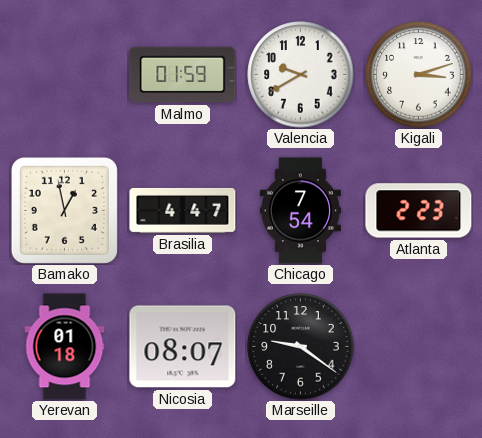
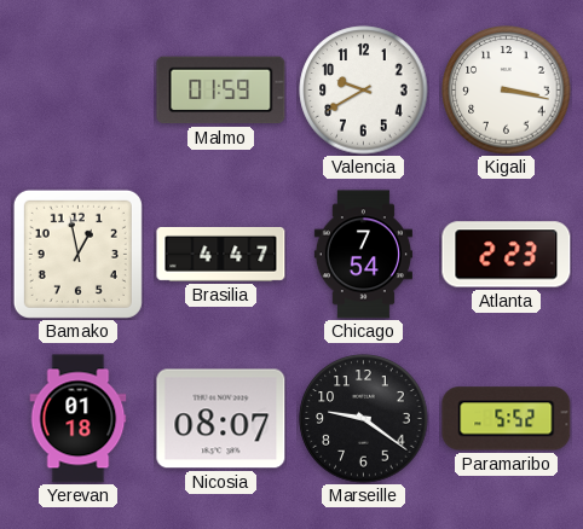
Kigali: 3:12 -> 3:17 (507, 91)
Paramaribo: none -> 5:52 (507, 419)
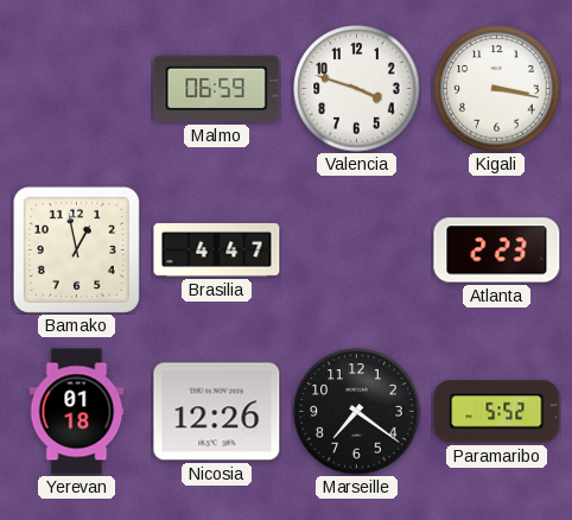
Malmo: 01:59 -> 06:59 (217, 89)
Valencia: 9:40 -> 3:48 (357, 89)
Chicago: 7:54 -> none (363, 255)
Nicosia: 08:07 -> 12:26 (217, 412)
Marseille: 9:21 -> 7:21 (357, 412)
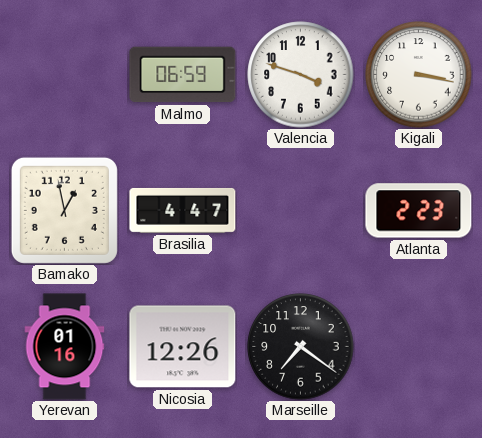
Yerevan: 01:18 -> 01:16 (65, 347)
Paramaribo: 5:52 -> none (497, 412)
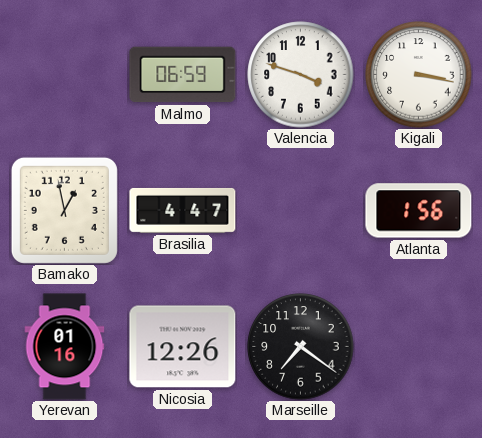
Atlanta: 2:23 -> 1:56 (419, 211)
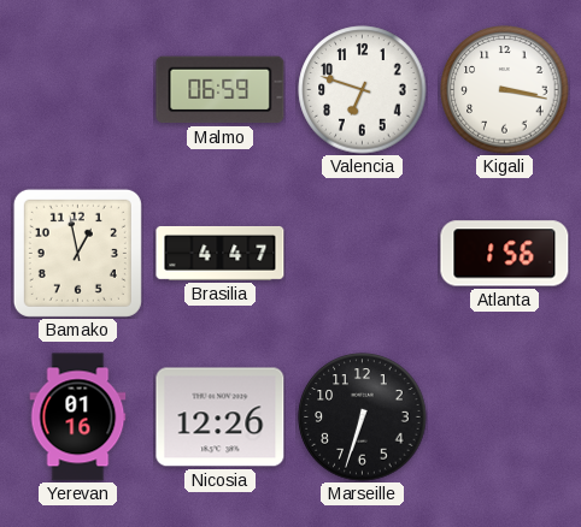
Valencia: 3:48 -> 6:48 (363, 90)
Marseille: 7:21 -> 6:33 (363, 418)
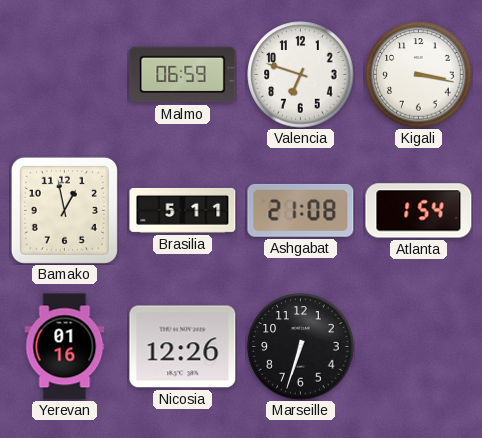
Brasilia: 4:47 -> 5:11 (183, 210)
Ashgabat: none -> 21:08 (301, 210)
Atlanta: 1:56 -> 1:54 (419, 211)
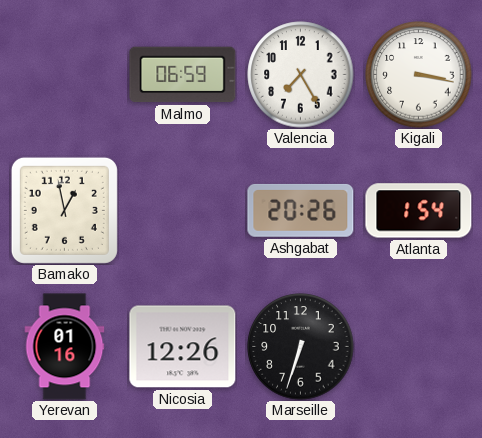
Valencia: 6:48 -> 7:25 (301, 75)
Brasilia: 5:11 -> none (183, 210)
Ashgabat: 21:08 -> 20:26 (301, 210)
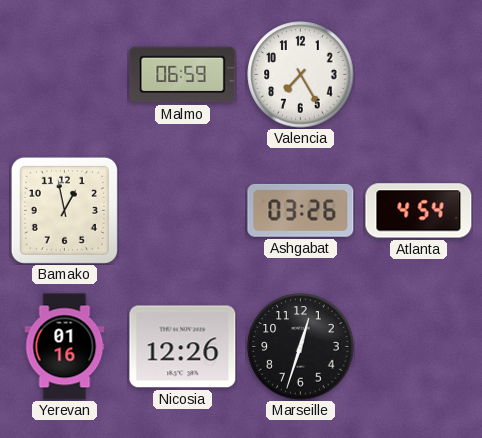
Kigali: 3:17 -> none (419, 75)
Ashgabat: 20:26 -> 03:26 (301, 210)
Atlanta: 1:54 -> 4:54 (419, 211)
Marseille: 6:33 -> 12:33 (301, 347)
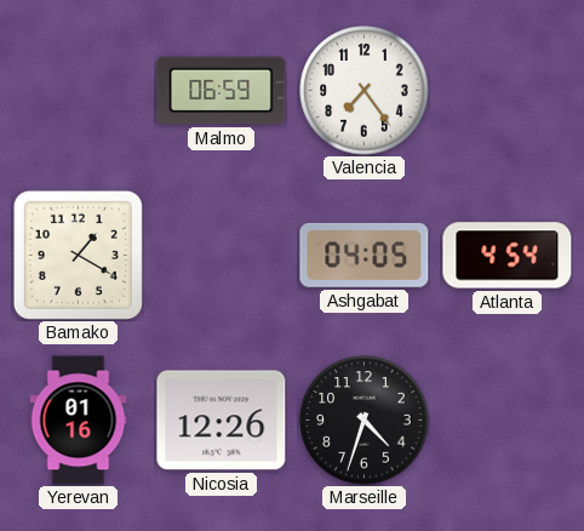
Valencia: 7:25 -> 7:24 (365, 91)
Bamako: 12:58 -> 1:20 (78, 255)
Ashgabat: 03:26 -> 04:05 (365, 255)
Marseille: 12:33 -> 4:33 (365, 421)
